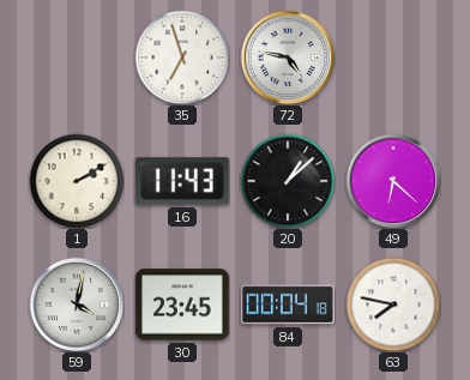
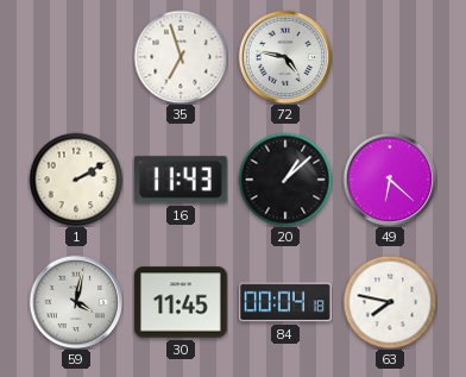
30: 23:45 -> 11:45 (181, 302)
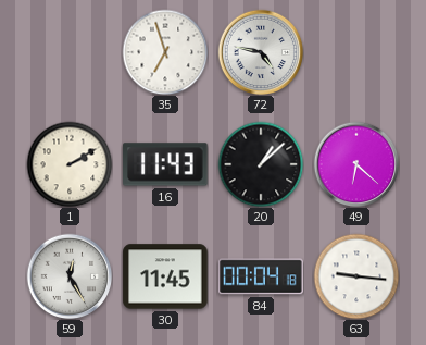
59: 4:02 -> 12:25 (70, 276)
63: 7:47 -> 9:16 (356, 276)
